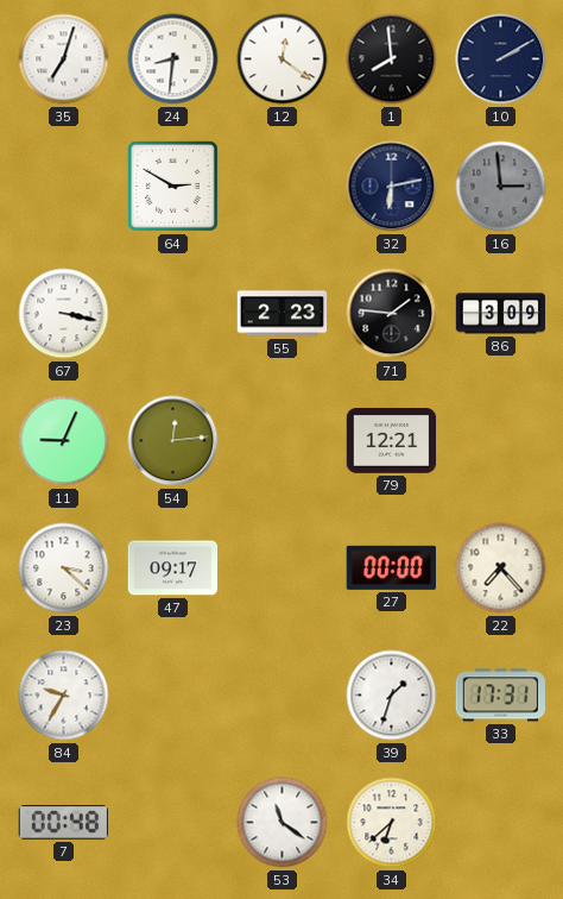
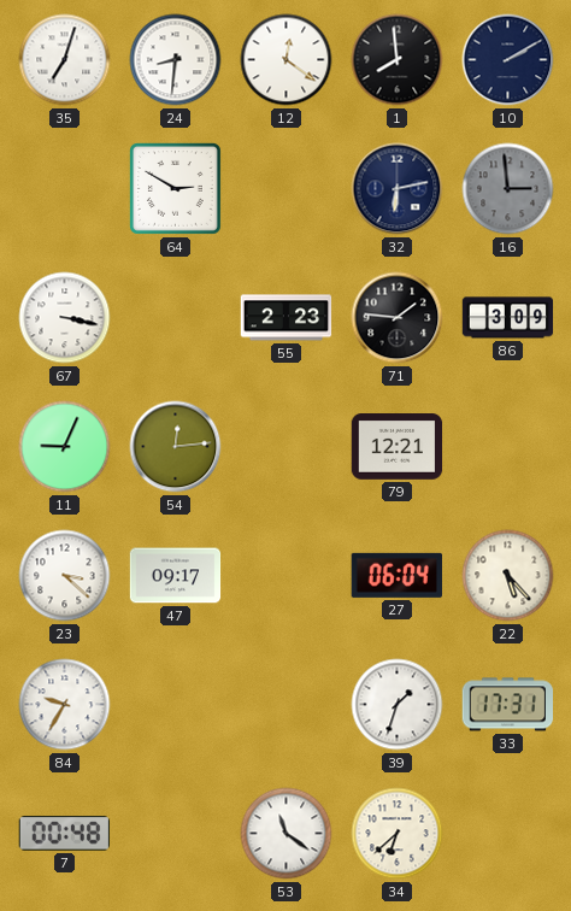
27: 00:00 -> 06:04 (396, 575)
22: 7:23 -> 5:23 (508, 576)
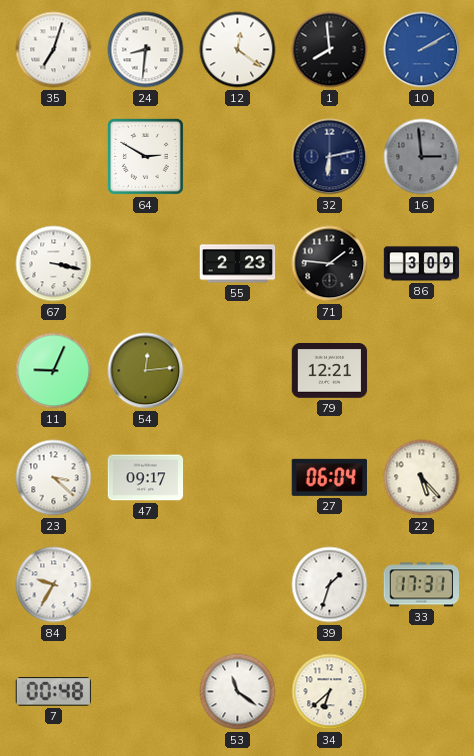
10 dial: navy -> blue (422, 50)
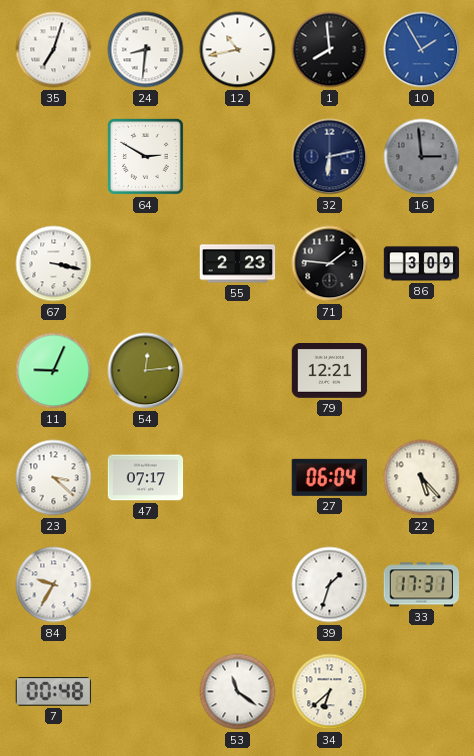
12: 12:21 -> 10:43 (238, 50)
10: 2:10 -> 1:55 (422, 50)
47: 09:17 -> 07:17 (146, 478)
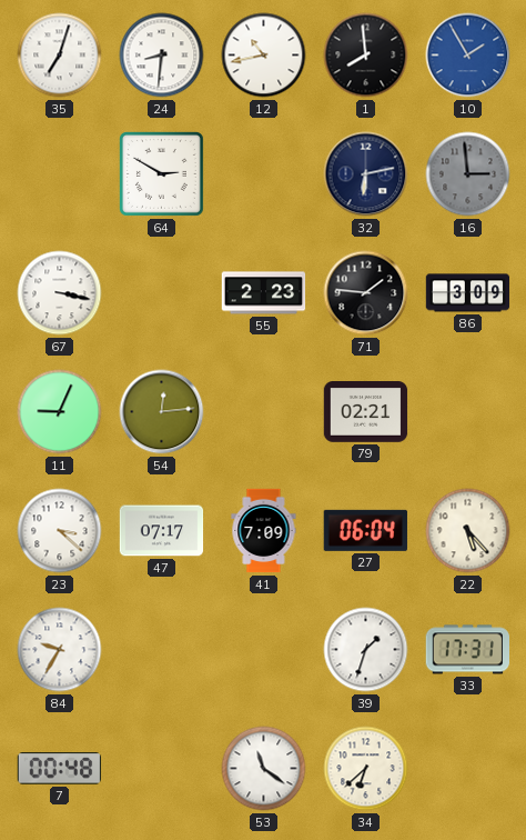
79: 12:21 -> 02:21 (366, 412)
41: none -> 7:09 (264, 531)
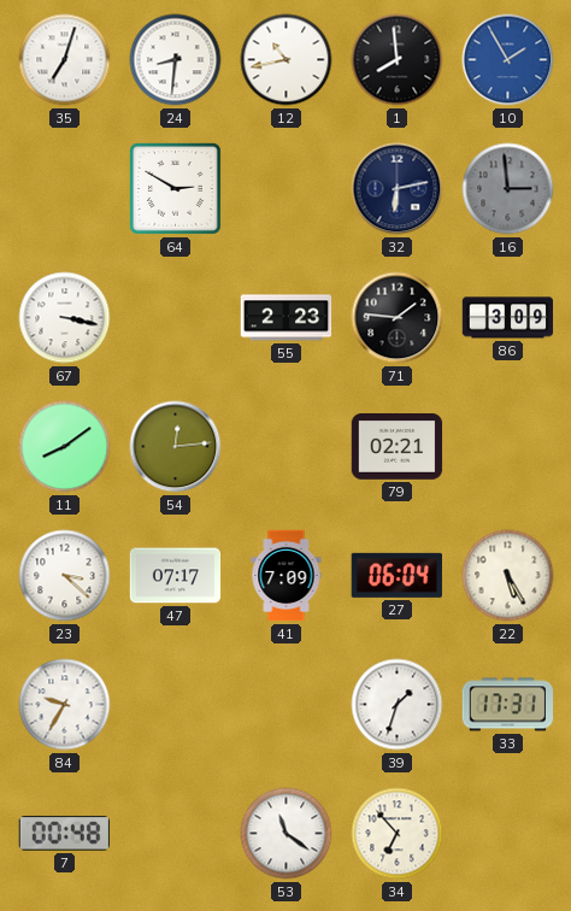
11: 9:04 -> 8:09 (65, 447)
22: 5:23 -> 5:25 (508, 576)
34: 6:38 -> 6:53 (398, 834)
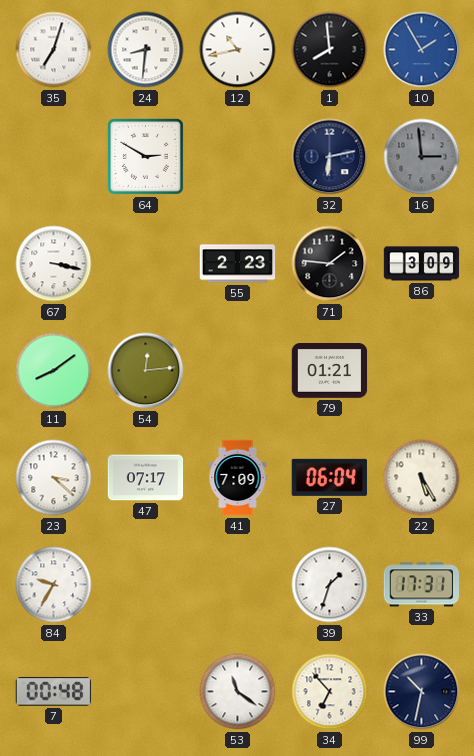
79: 02:21 -> 01:21 (330, 371)
99: none -> 10:32 (422, 692)
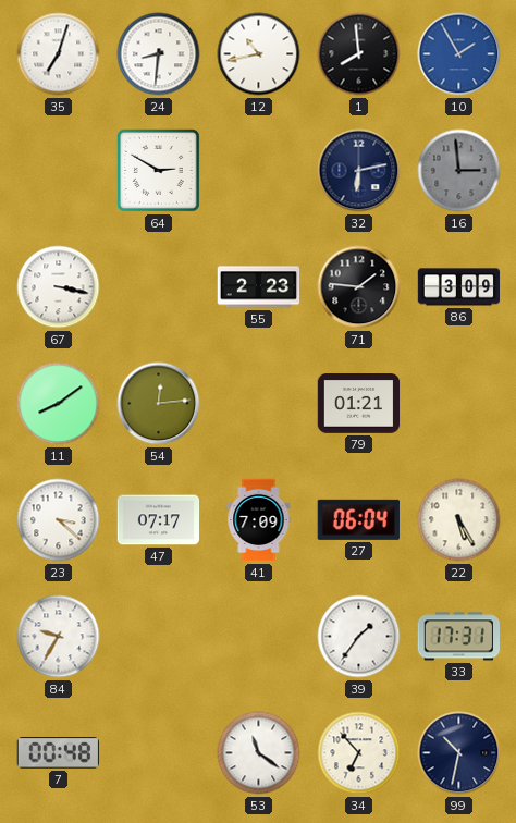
39: 1:33 -> 1:36 (359, 637)
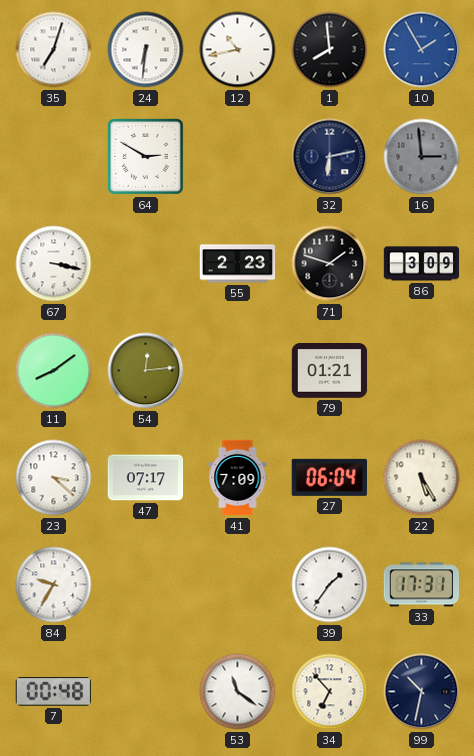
24: 8:31 -> 6:31 (146, 50)
71: 1:46 -> 1:48 (330, 264)
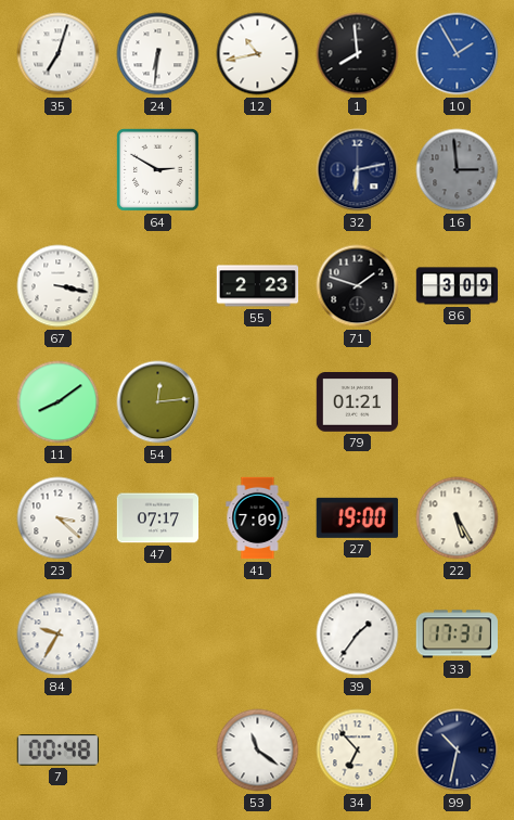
27: 06:04 -> 19:00 (357, 517)
